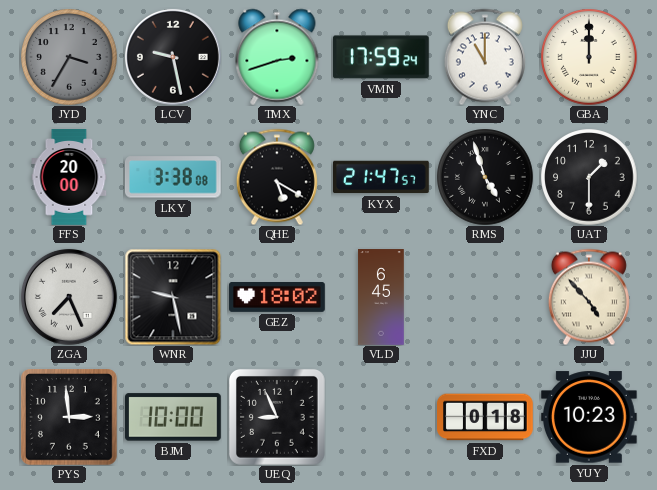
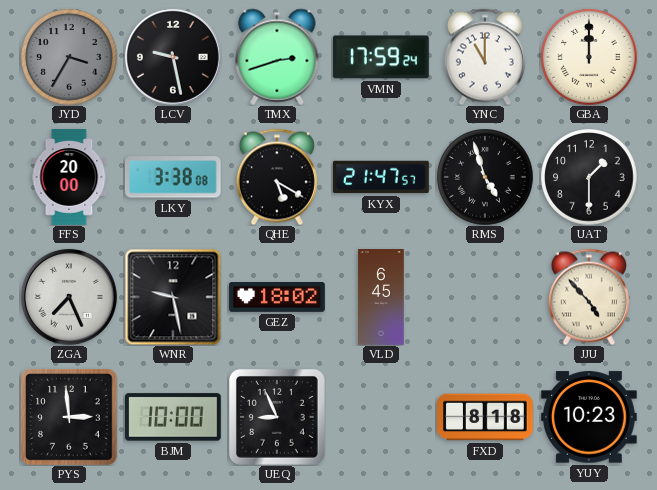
FXD: 0:18 -> 8:18 (486, 417)
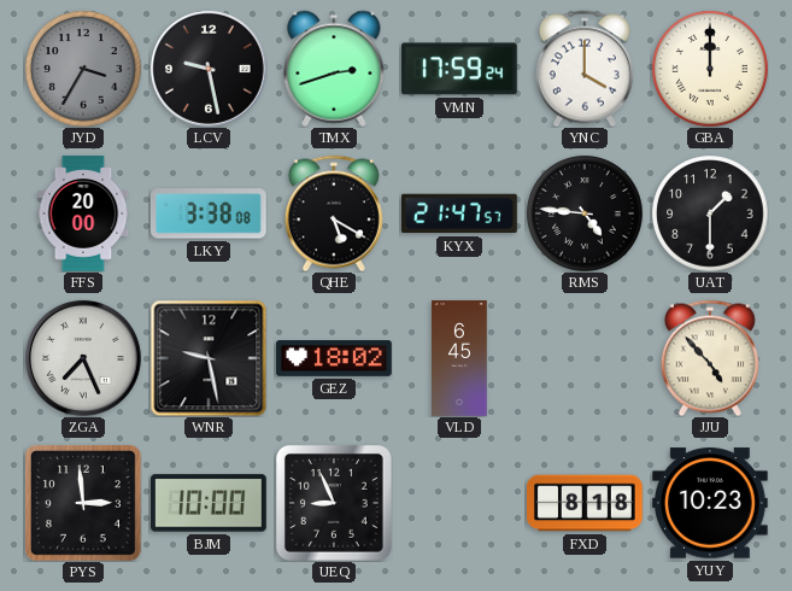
YNC: 11:00 -> 4:00 (585, 69)
RMS: 4:57 -> 4:46 (585, 213)
